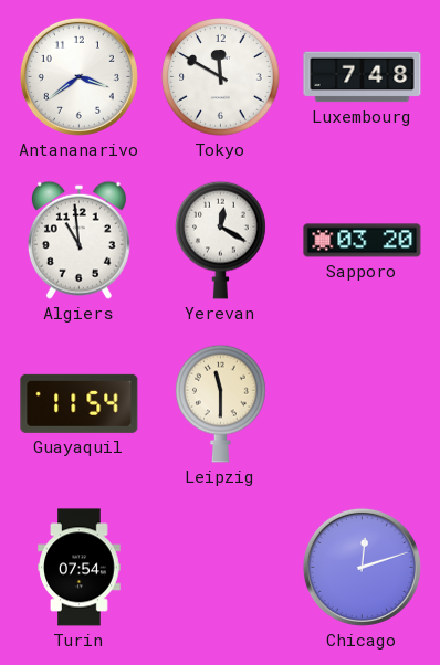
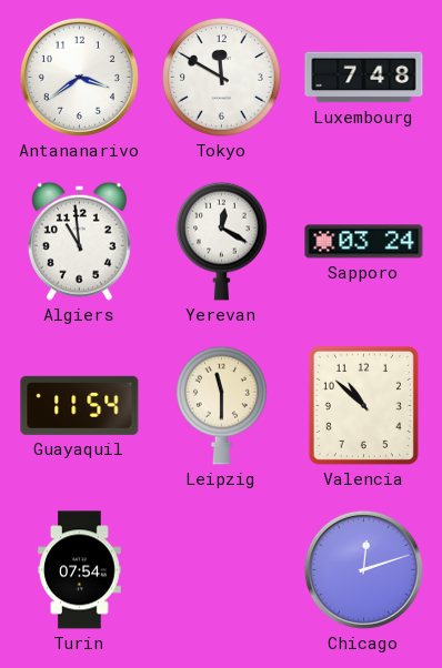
Sapporo: 03:20 -> 03:24 (364, 242)
Valencia: none -> 10:52 (363, 405)
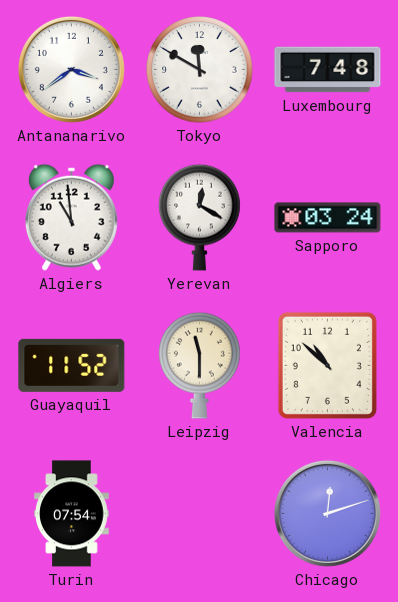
Guayaquil: 11:54 -> 11:52 (72, 365)
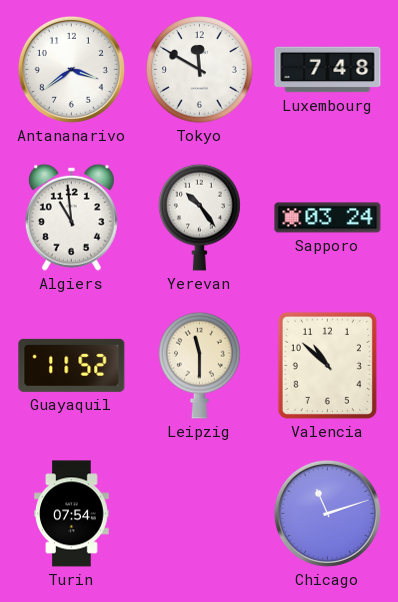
Yerevan: 12:20 -> 10:24 (200, 217)
Chicago: 12:12 -> 11:12 (327, 513)
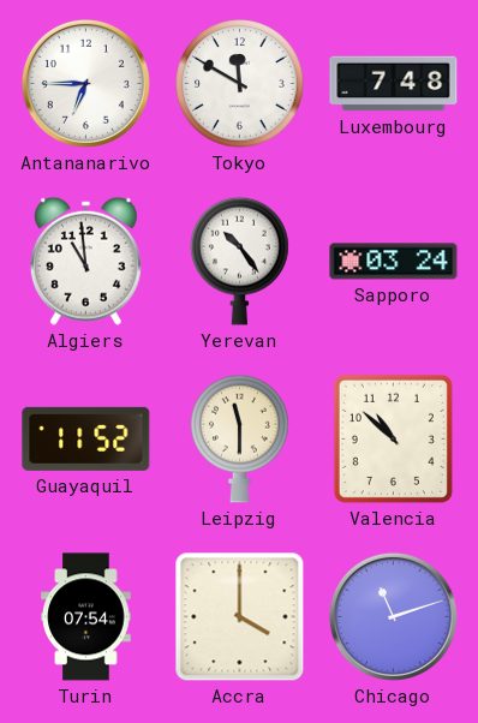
Antananarivo: 3:39 -> 6:45 (85, 83)
Accra: none -> 4:00 (240, 617)
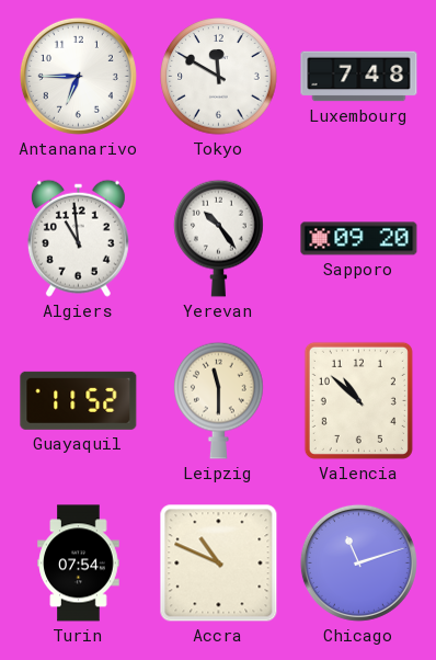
Sapporo: 03:24 -> 09:20 (359, 239)
Accra: 4:00 -> 10:49 (219, 564)
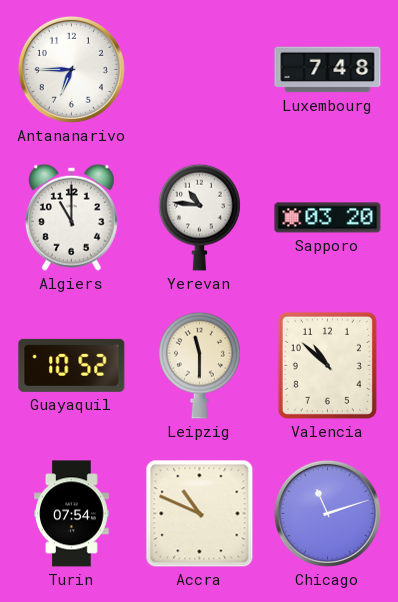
Tokyo: 11:50 -> none (219, 77)
Algiers: 10:59 -> 11:00 (71, 217)
Yerevan: 10:24 -> 10:46 (200, 217)
Sapporo: 09:20 -> 03:20 (328, 218)
Guayaquil: 11:52 -> 10:52 (72, 365)
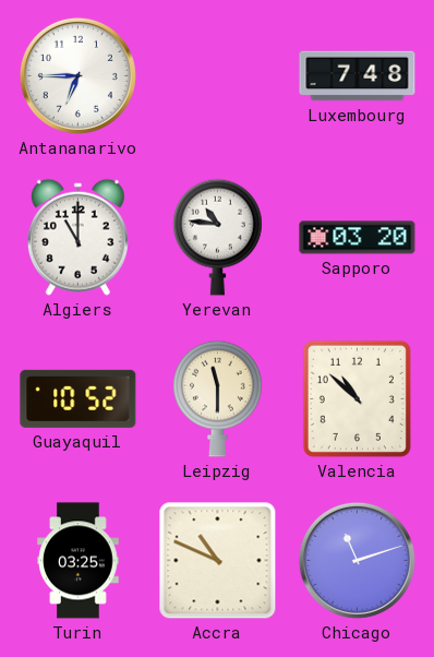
Turin: 07:54 -> 03:25 (79, 561)
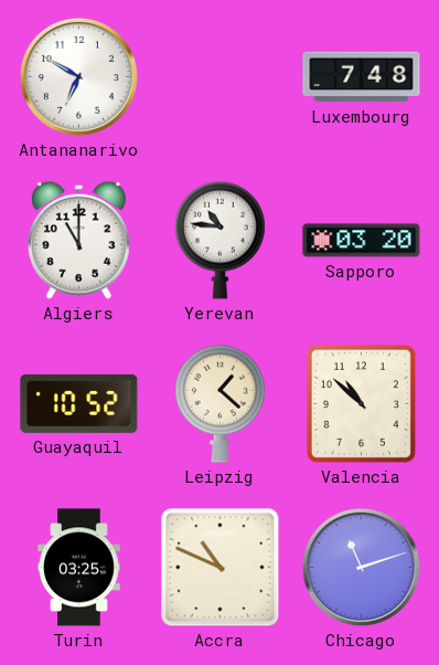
Antananarivo: 6:45 -> 6:50 (78, 76)
Leipzig: 11:30 -> 1:22 (221, 403)
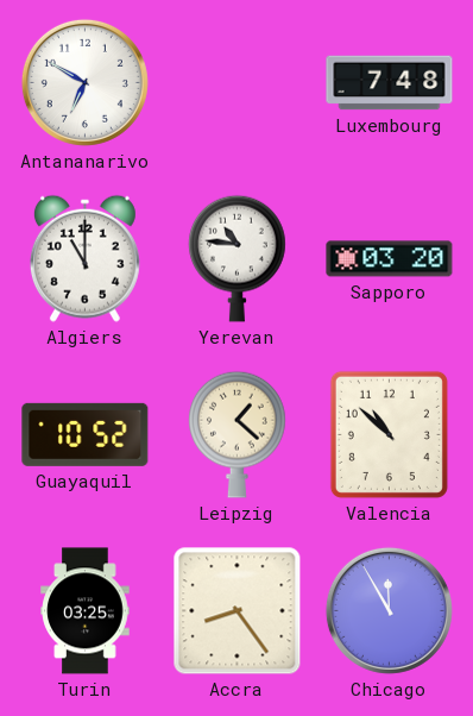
Accra: 10:49 -> 8:24 (238, 611)
Chicago: 11:12 -> 11:55 (389, 610)
